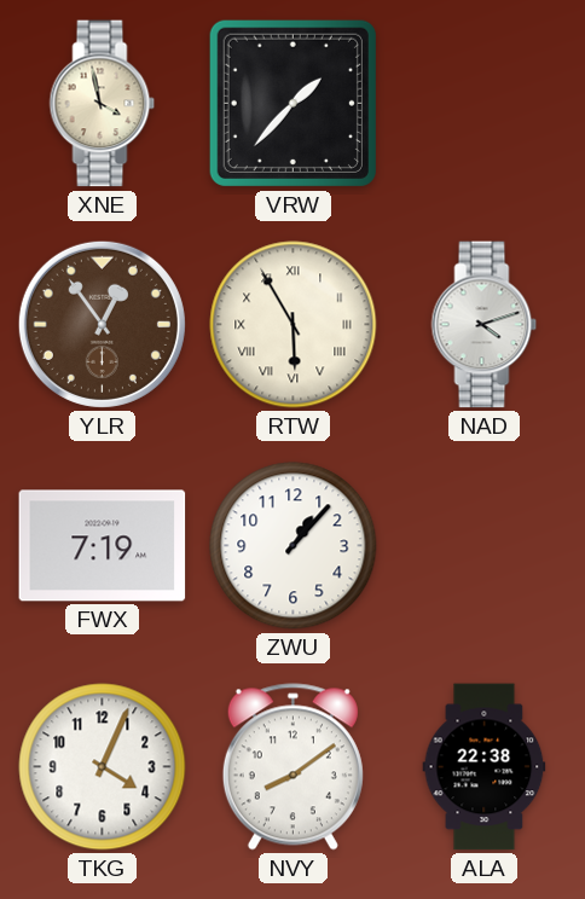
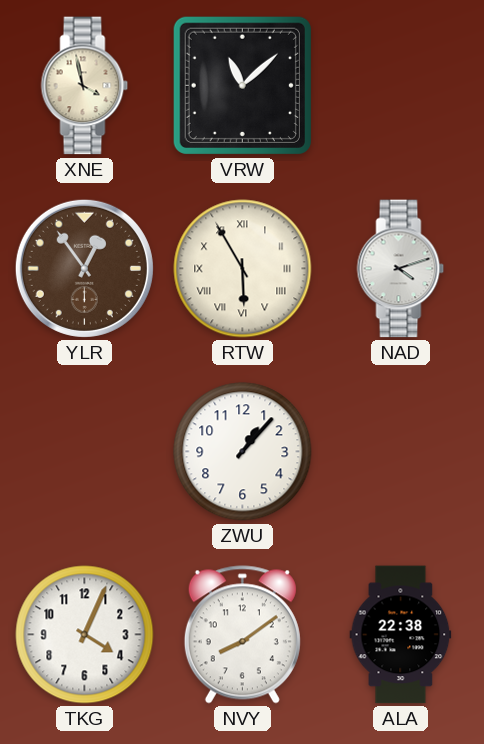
VRW: 1:37 -> 11:08 (242, 85)
FWX: 7:19 -> none (103, 546)
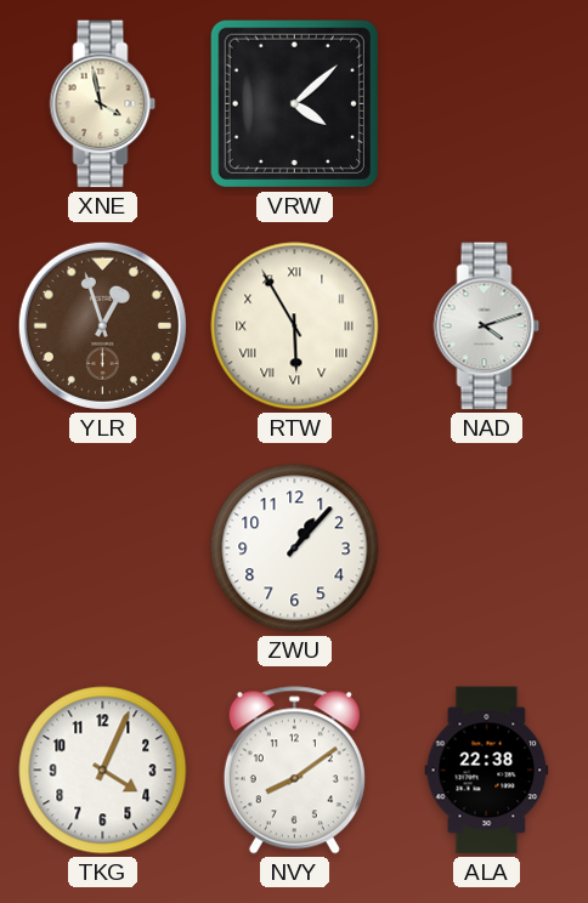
VRW: 11:08 -> 4:08 (294, 103)
YLR: 12:54 -> 12:57 (102, 325)
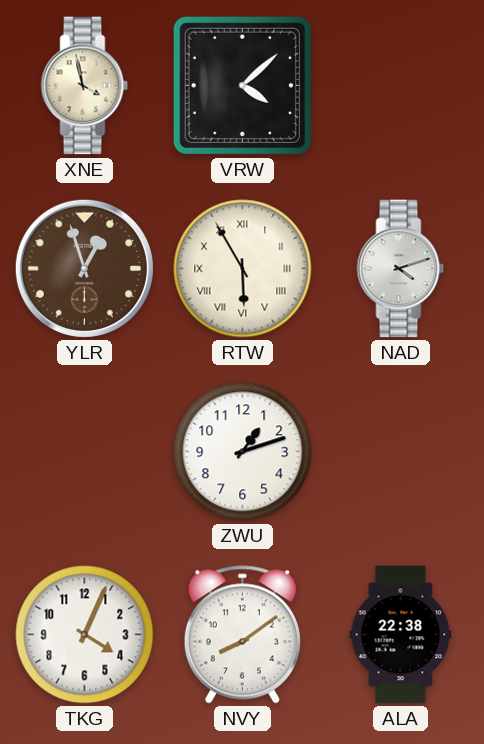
ZWU: 1:07 -> 1:12 (243, 452)
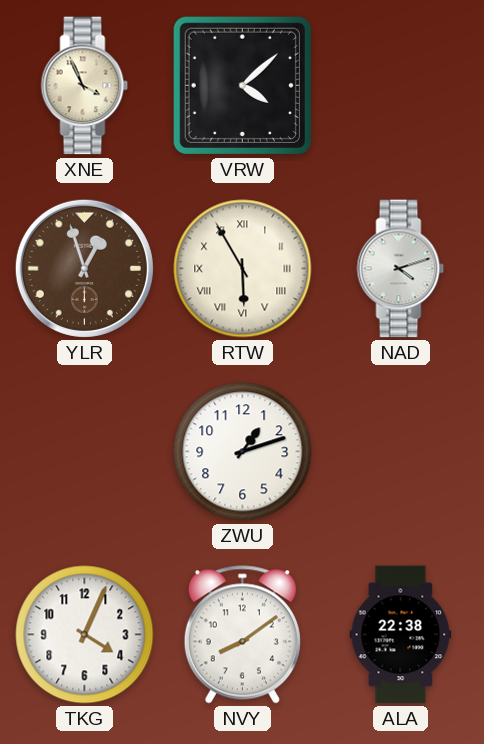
XNE: 3:58 -> 3:56 (85, 86)
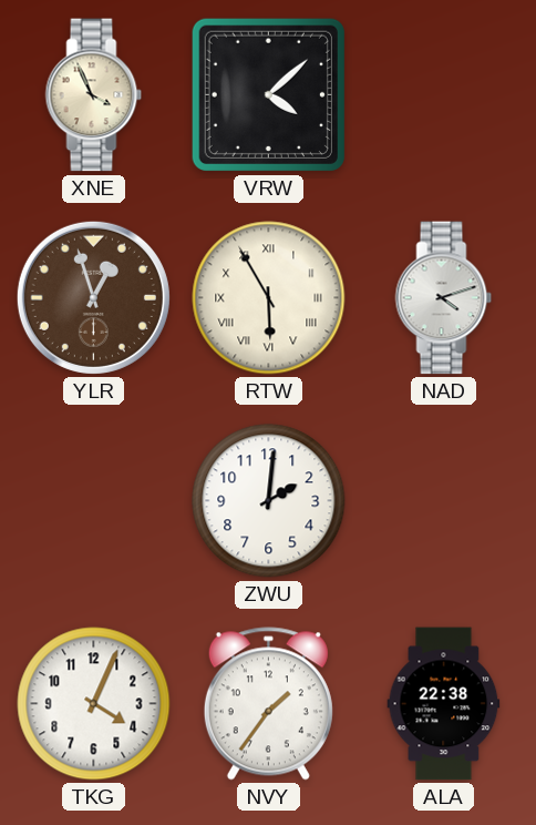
ZWU: 1:12 -> 2:01 (269, 501)
NVY: 8:09 -> 1:36 (268, 704)
